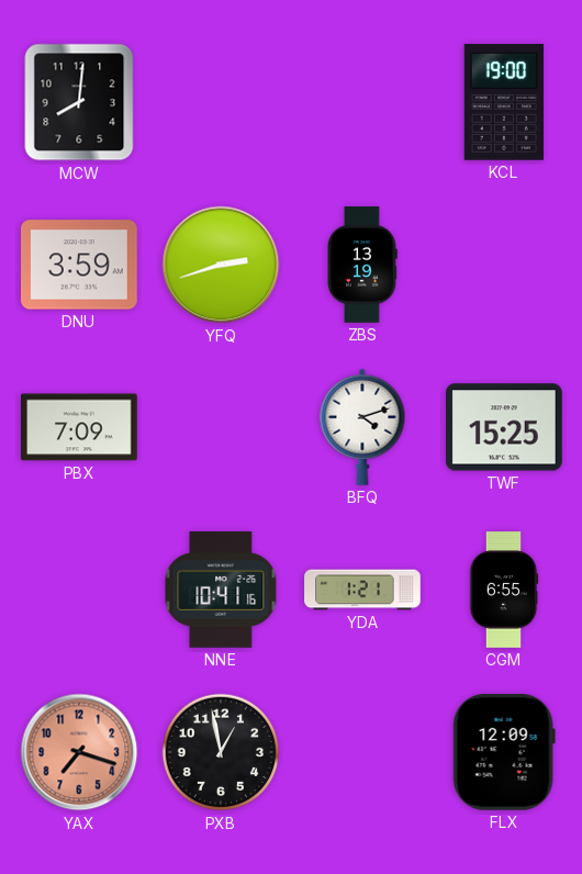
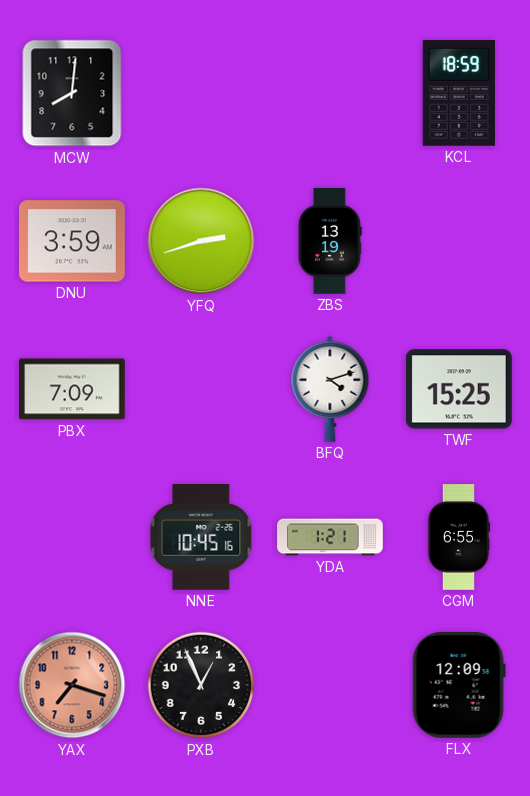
KCL: 19:00 -> 18:59 (459, 94)
NNE: 10:41 -> 10:45 (201, 538)
PXB: 12:58 -> 12:56 (201, 685)
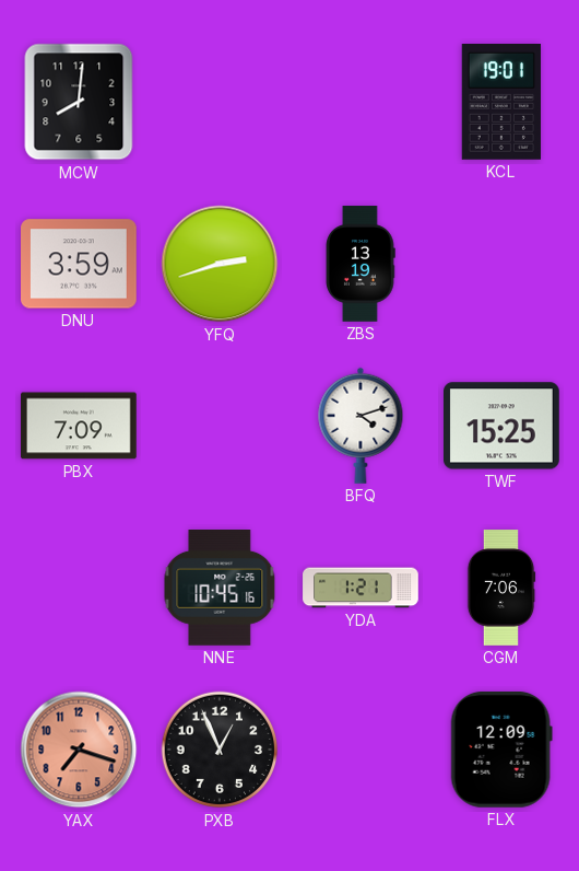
KCL: 18:59 -> 19:01 (501, 103)
CGM: 6:55 -> 7:06 (501, 588)
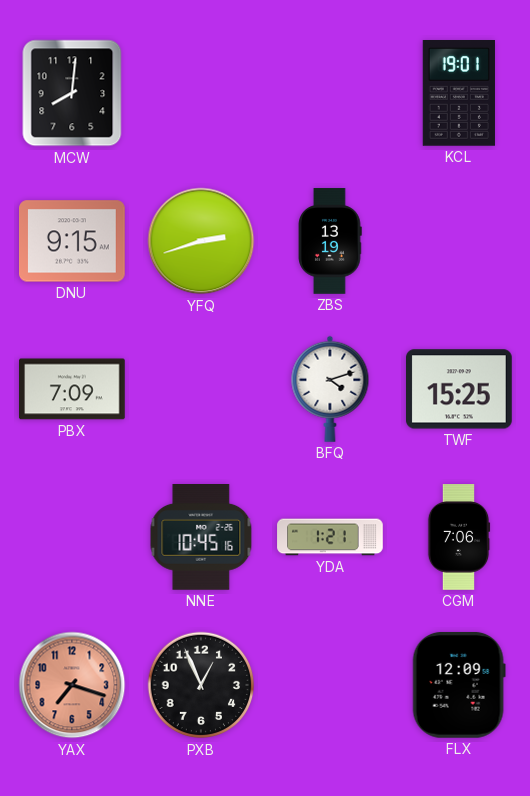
DNU: 3:59 -> 9:15 (73, 241)
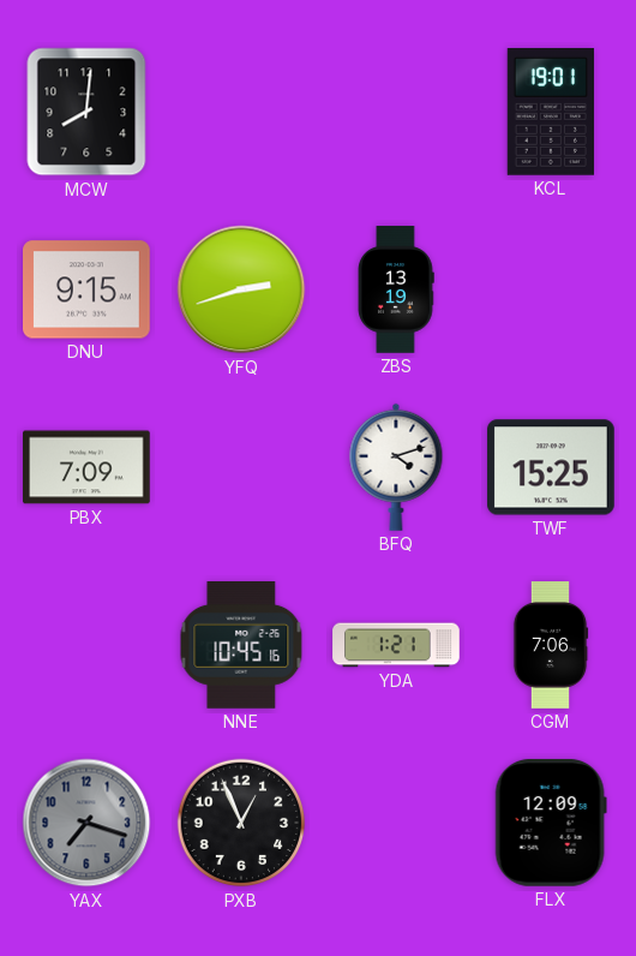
YAX dial: salmon -> grey (86, 823)
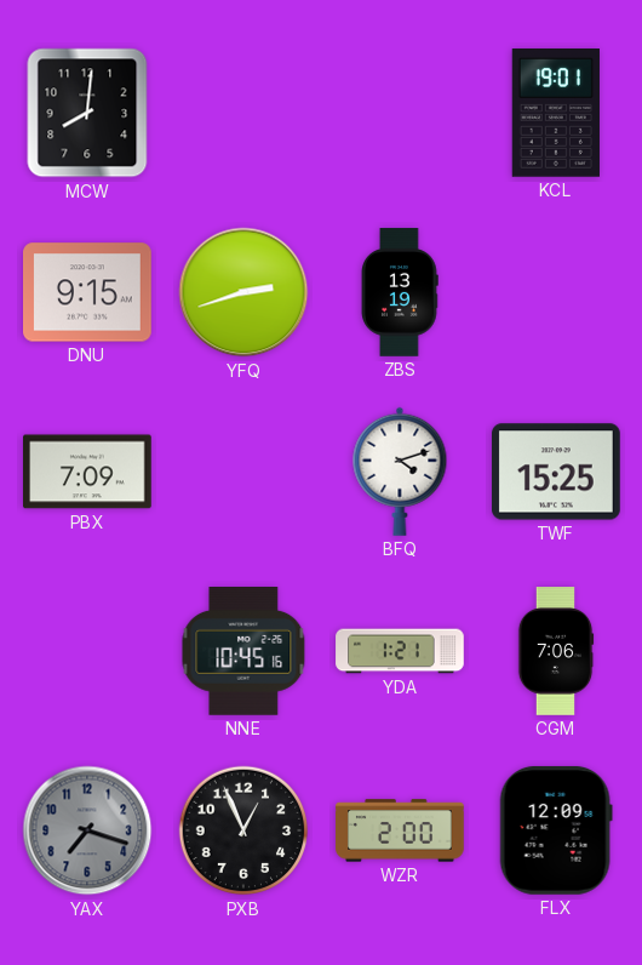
WZR: none -> 2:00 (400, 830)
